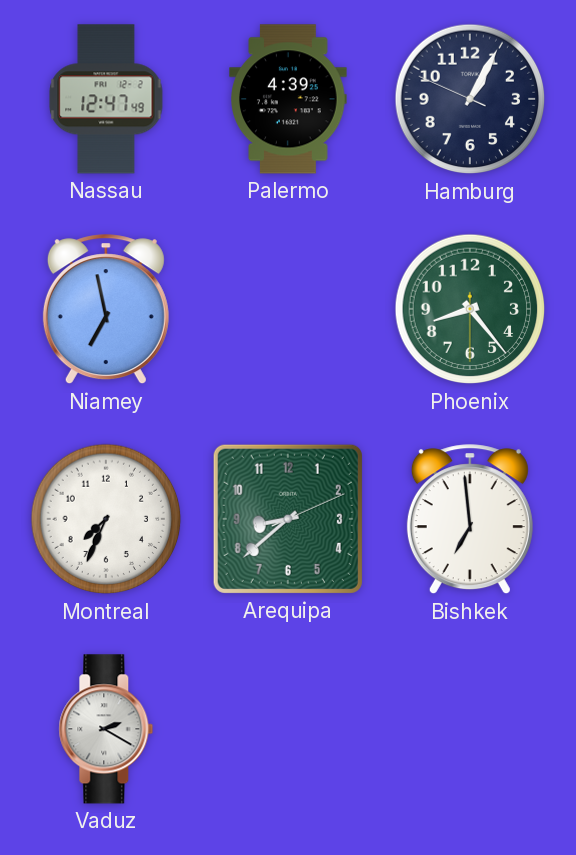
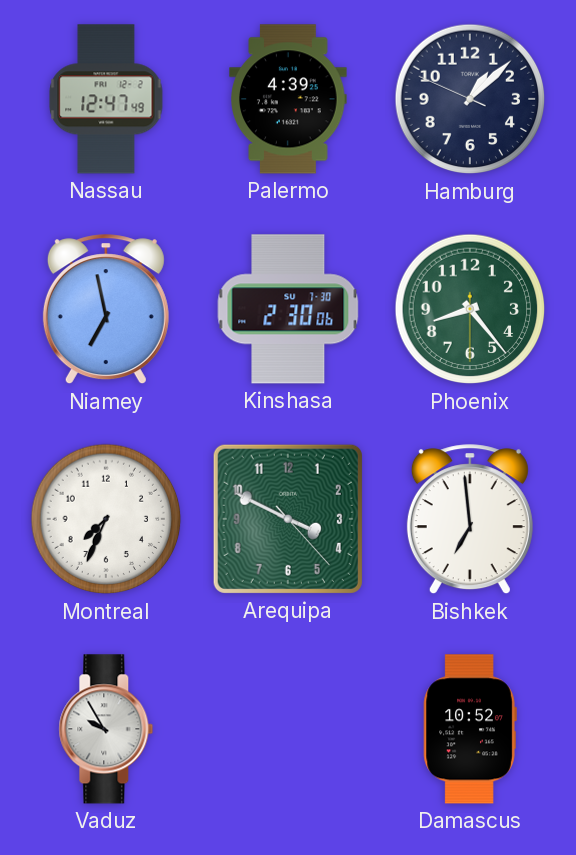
Hamburg: 1:04 -> 1:07 (470, 99)
Kinshasa: none -> 2:30 (288, 309)
Arequipa: 8:38 -> 3:49 (288, 519)
Vaduz: 2:20 -> 9:55 (106, 729)
Damascus: none -> 10:52 (470, 729)
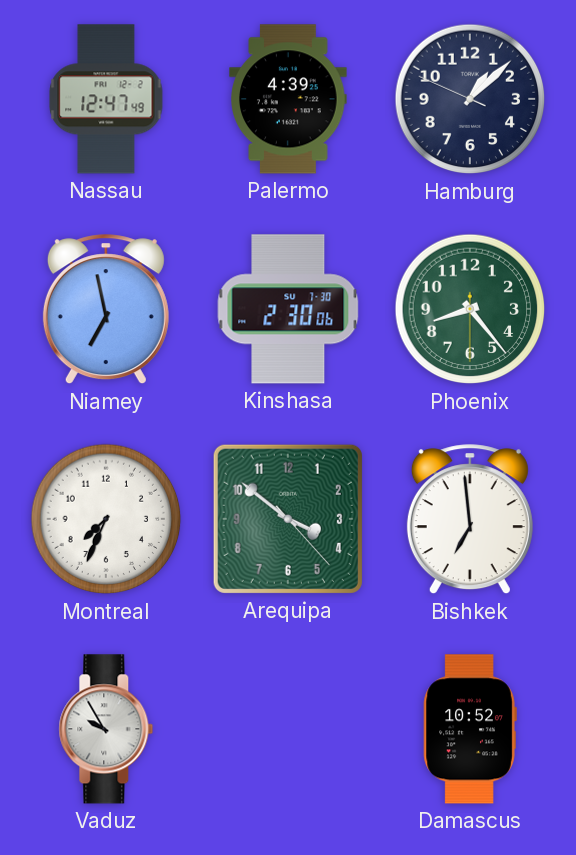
Arequipa: 3:49 -> 3:51 (288, 519)
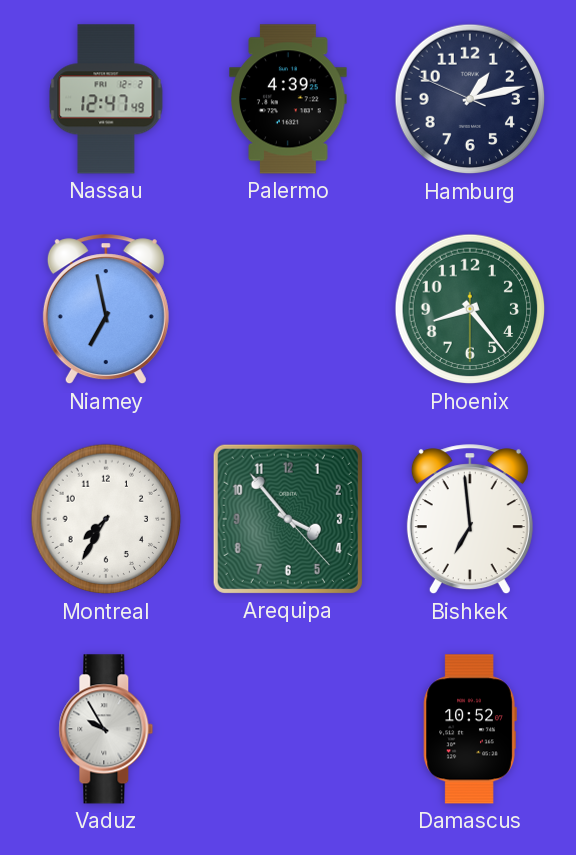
Hamburg: 1:07 -> 1:12 (470, 99)
Kinshasa: 2:30 -> none (288, 309)
Montreal: 7:34 -> 7:35 (106, 519)
Arequipa: 3:51 -> 3:53 (288, 519)
